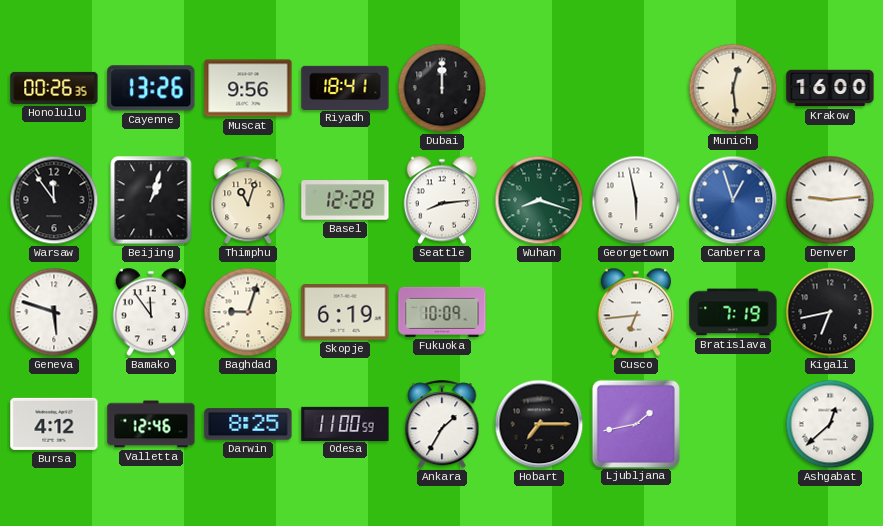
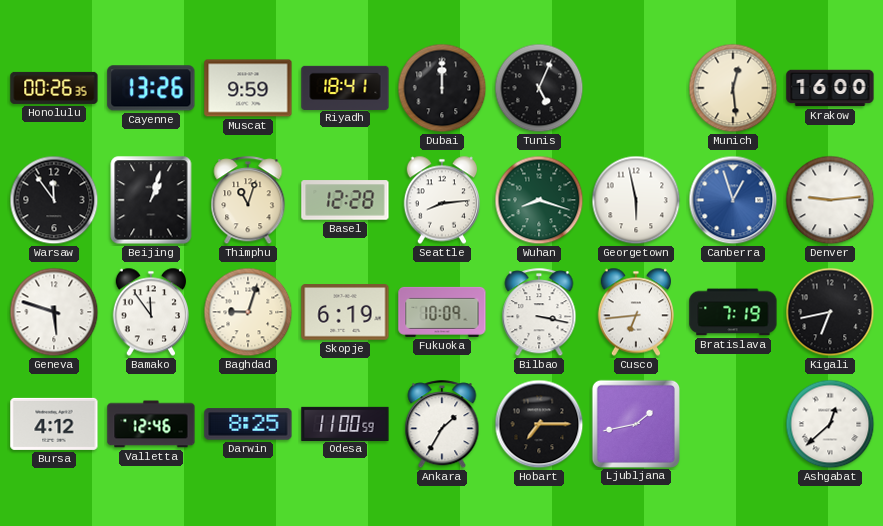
Muscat: 9:56 -> 9:59 (248, 88)
Tunis: none -> 5:04 (539, 88)
Bilbao: none -> 3:17 (539, 313)
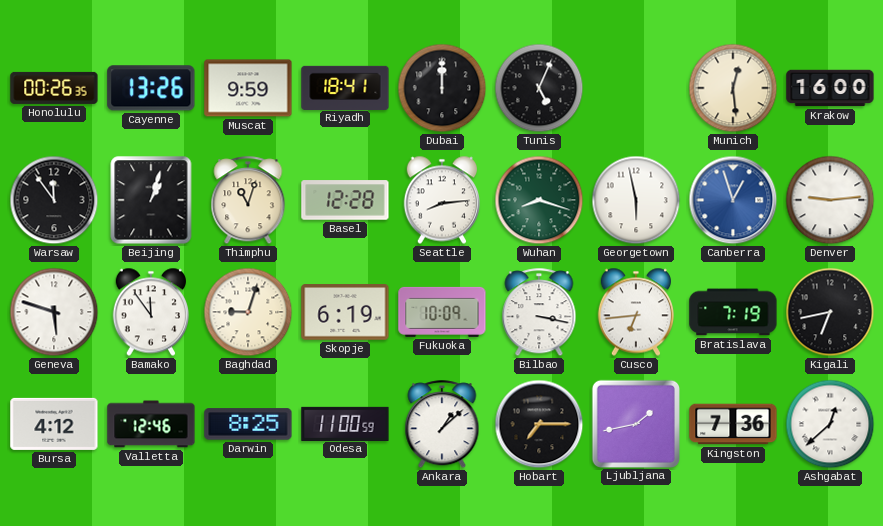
Ankara: 1:35 -> 1:08 (442, 425)
Kingston: none -> 7:36 (733, 424)
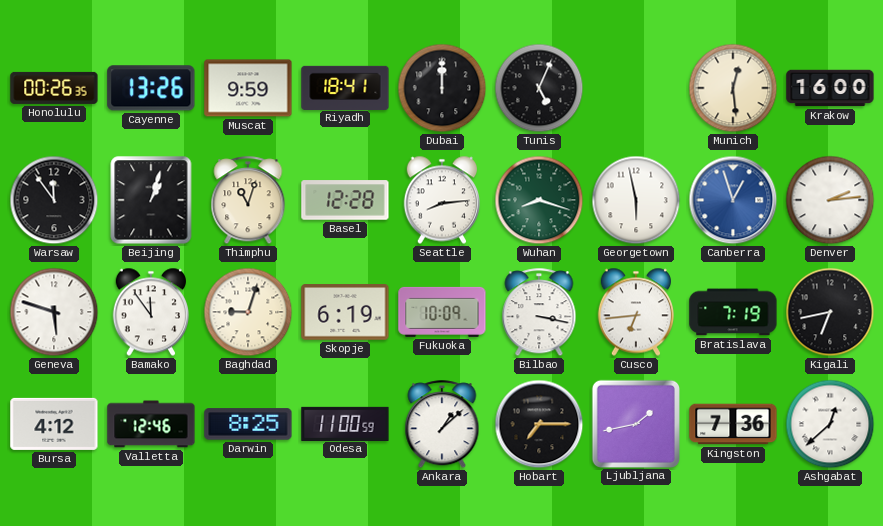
Denver: 9:14 -> 2:14 (830, 200)
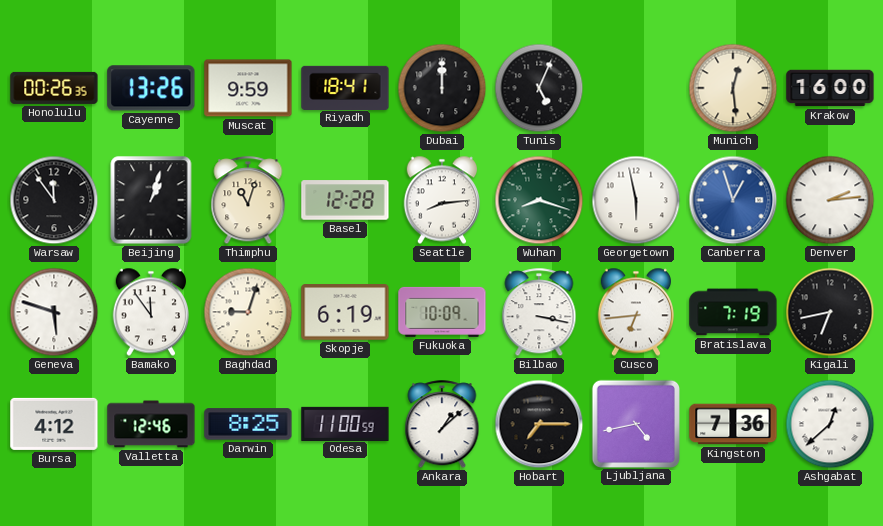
Ljubljana: 1:43 -> 4:43 (635, 423)
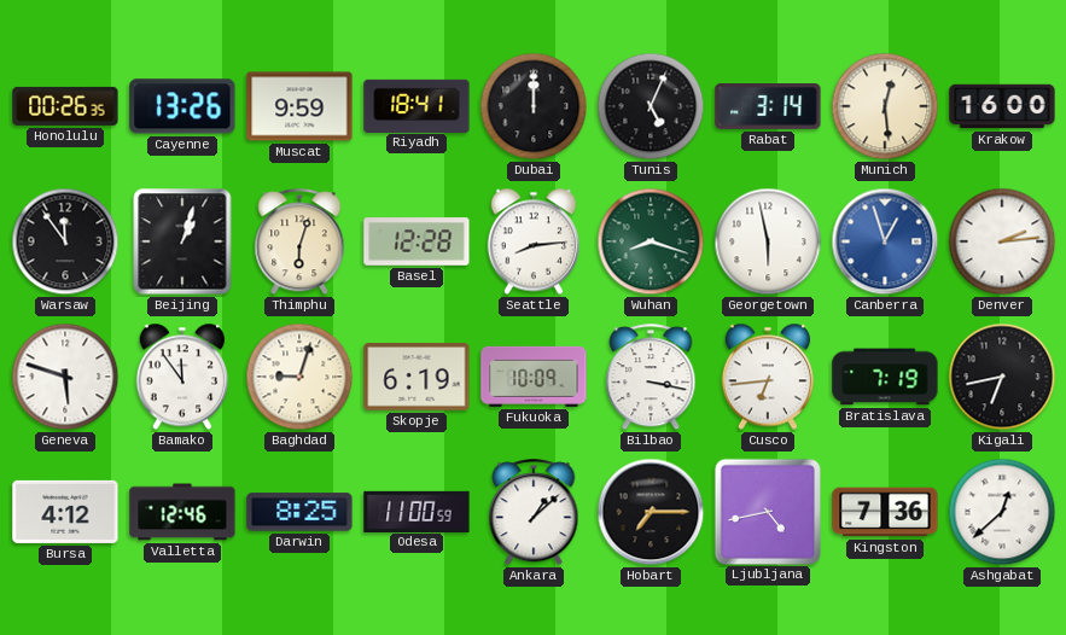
Rabat: none -> 3:14 (768, 107)
Thimphu: 11:03 -> 6:03 (299, 243)
